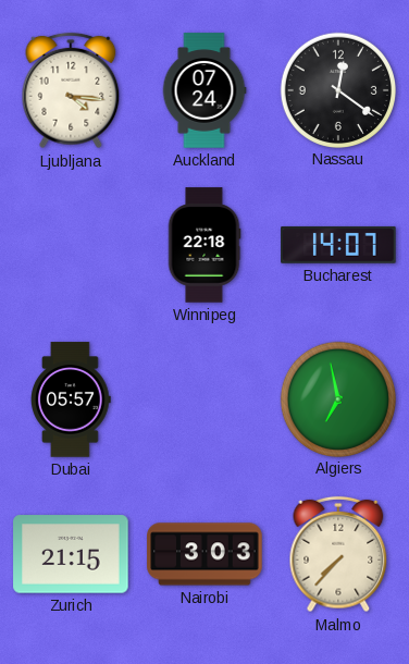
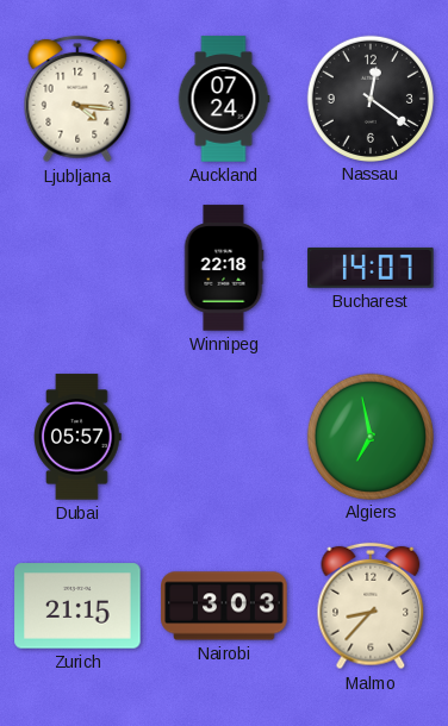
Malmo: 7:37 -> 8:37 (371, 606)
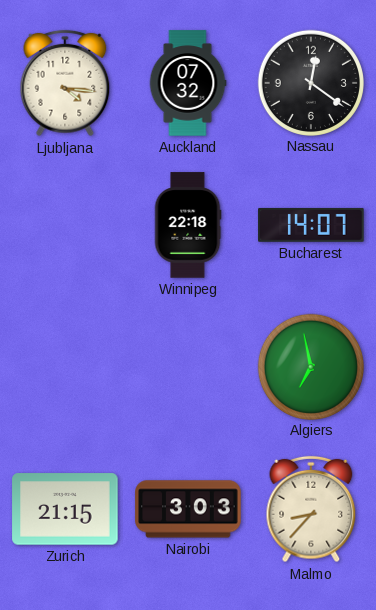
Auckland: 07:24 -> 07:32 (188, 83)
Dubai: 05:57 -> none (79, 437)
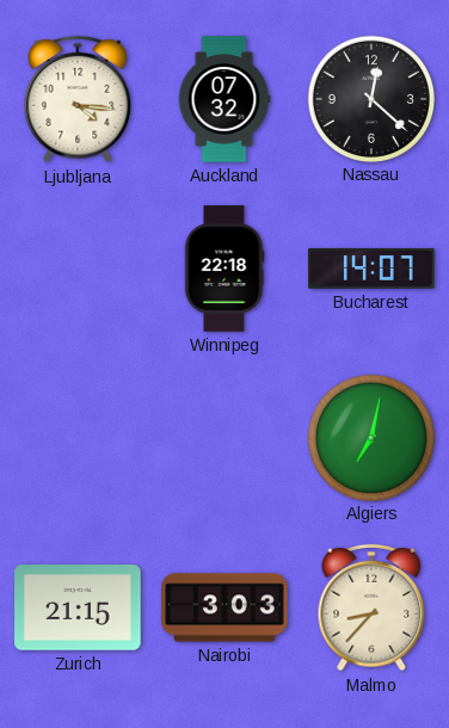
Nassau: 12:21 -> 12:22 (370, 98)
Algiers: 6:58 -> 7:02 (370, 437)
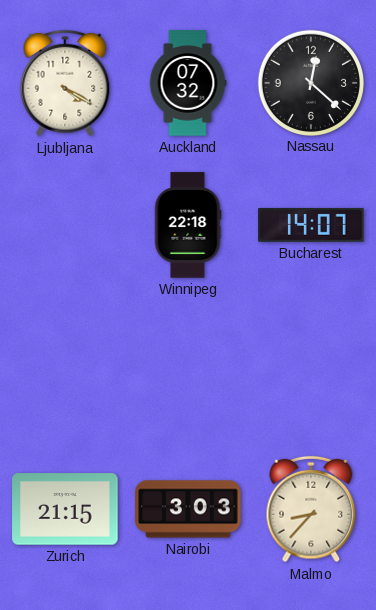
Ljubljana: 4:16 -> 4:20 (65, 83)
Algiers: 7:02 -> none (370, 437)
